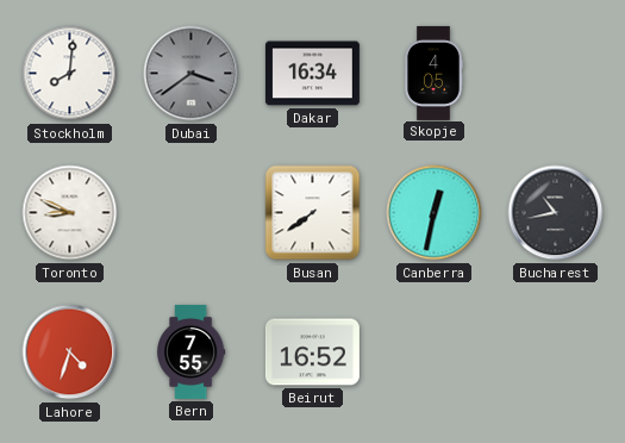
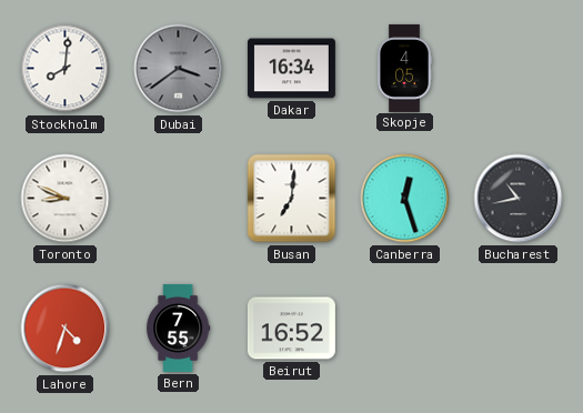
Busan: 7:39 -> 7:01 (292, 199)
Canberra: 12:32 -> 12:27 (405, 199)
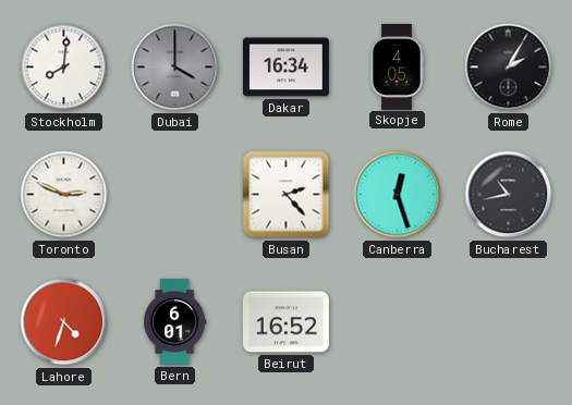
Dubai: 3:39 -> 4:00 (175, 67)
Rome: none -> 2:05 (509, 67)
Toronto: 8:49 -> 2:49 (64, 195)
Busan: 7:01 -> 2:23 (287, 195)
Bern: 7:55 -> 6:01 (175, 321)
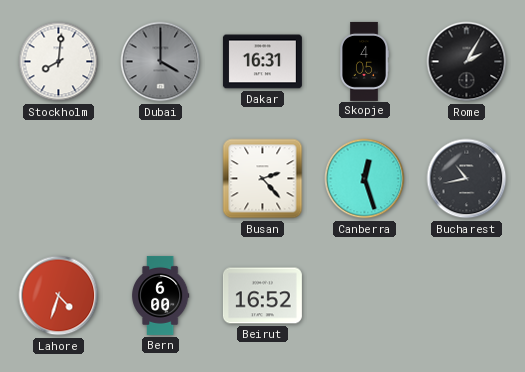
Dakar: 16:34 -> 16:31 (262, 62)
Toronto: 2:49 -> none (64, 195)
Bern: 6:01 -> 6:00 (161, 295)
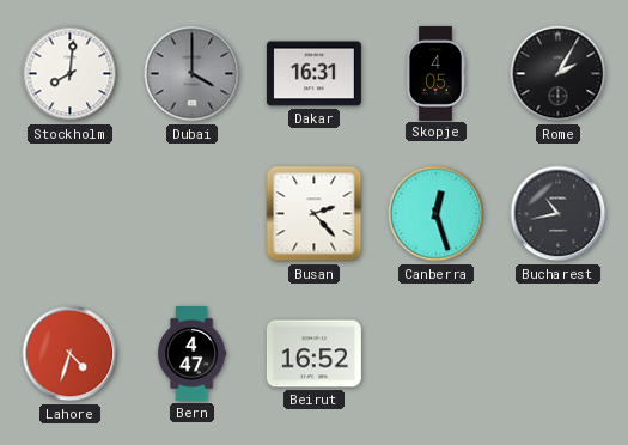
Bern: 6:00 -> 4:47 (193, 353)
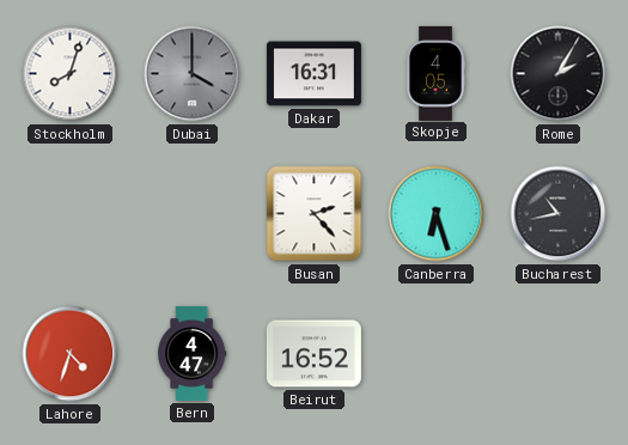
Stockholm: 8:01 -> 8:03 (71, 74)
Canberra: 12:27 -> 6:27 (437, 214)
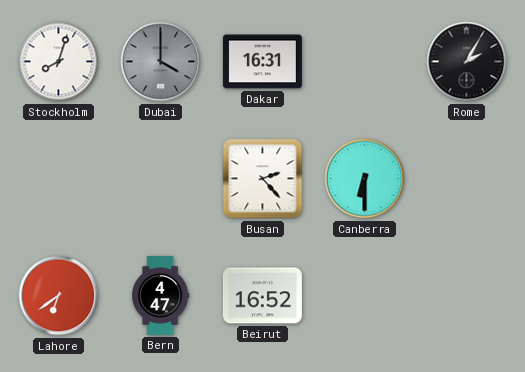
Skopje: 4:05 -> none (435, 73)
Canberra: 6:27 -> 6:30 (365, 179)
Bucharest: 10:43 -> none (559, 214)
Lahore: 4:33 -> 6:39 (59, 296)
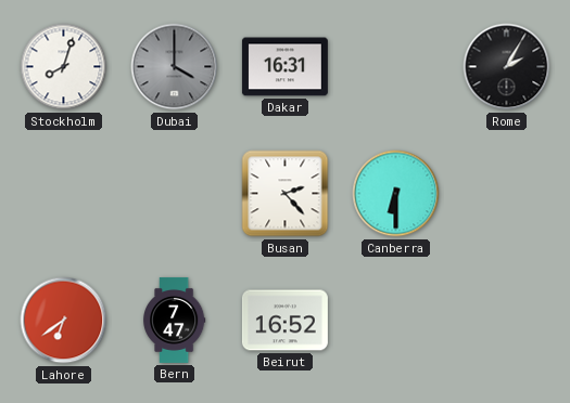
Bern: 4:47 -> 7:47 (175, 320)
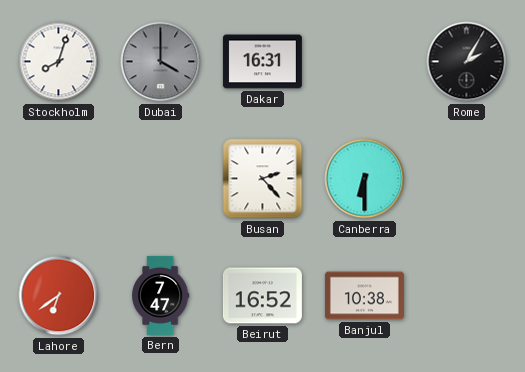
Banjul: none -> 10:38 (364, 296)
